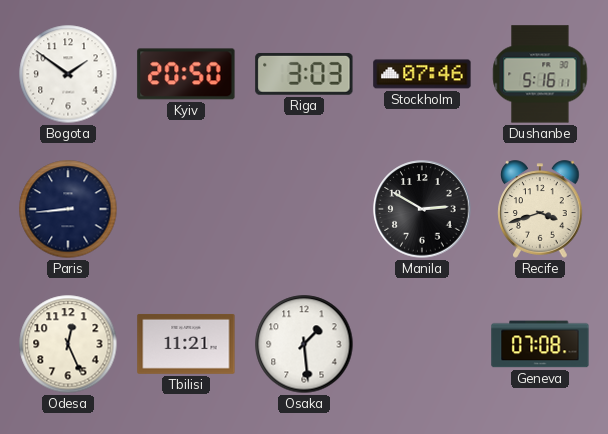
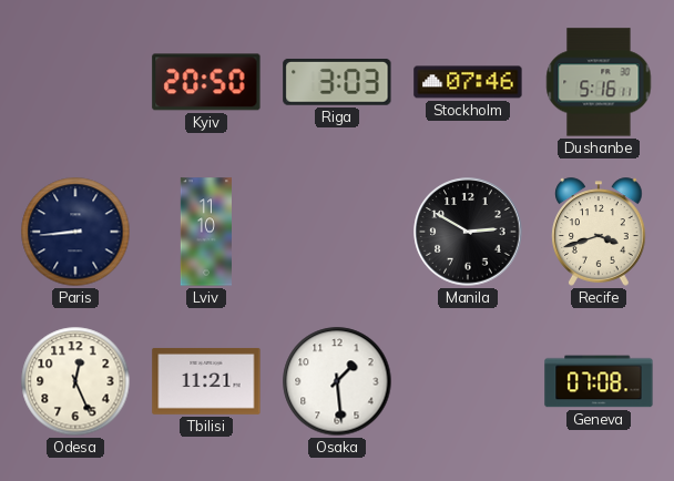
Bogota: 1:51 -> none (68, 74)
Lviv: none -> 11:10 (205, 232)
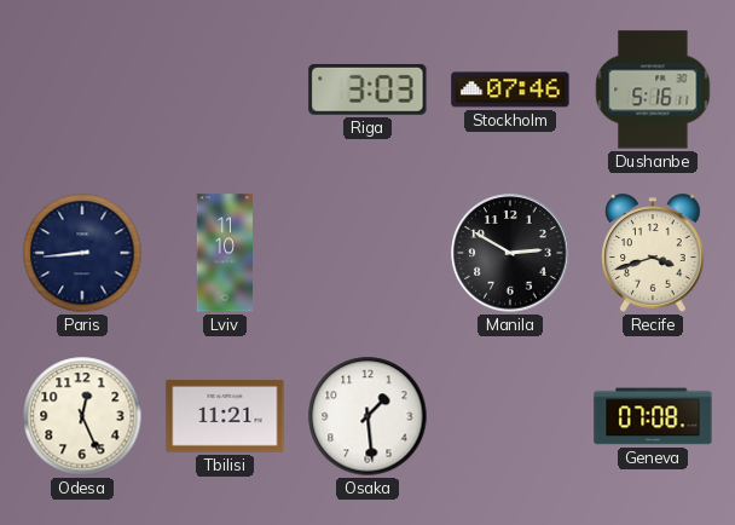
Kyiv: 20:50 -> none (206, 82)
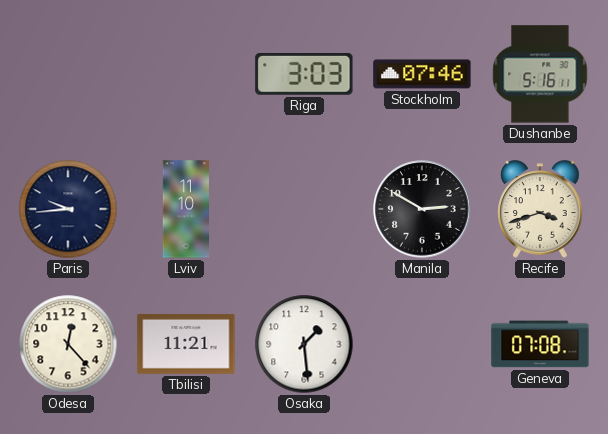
Paris: 8:44 -> 9:44 (68, 209)
Odesa: 12:26 -> 12:23 (68, 344)
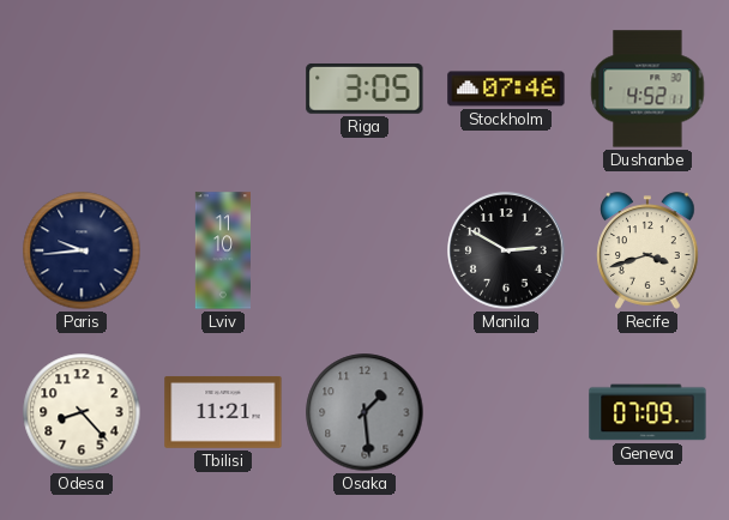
Riga: 3:03 -> 3:05 (365, 89)
Dushanbe: 5:16 -> 4:52 (647, 89)
Odesa: 12:23 -> 8:23 (82, 412)
Osaka dial: white -> grey (365, 412)
Geneva: 07:08 -> 07:09 (647, 412)
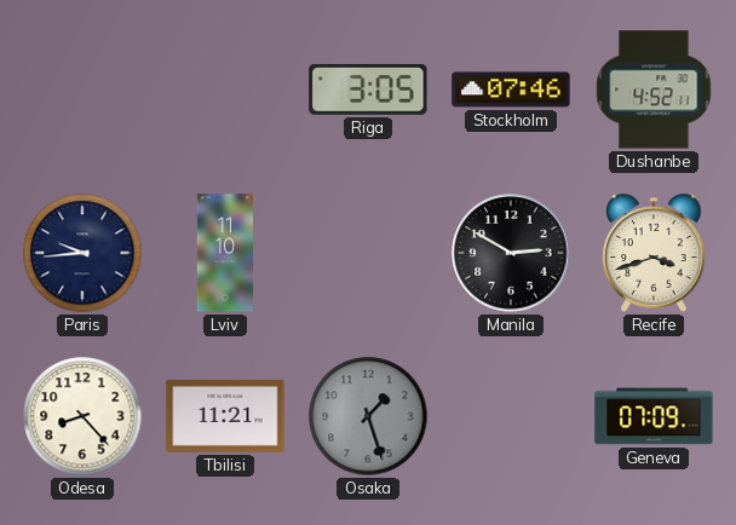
Osaka: 1:29 -> 1:27 (368, 416)
